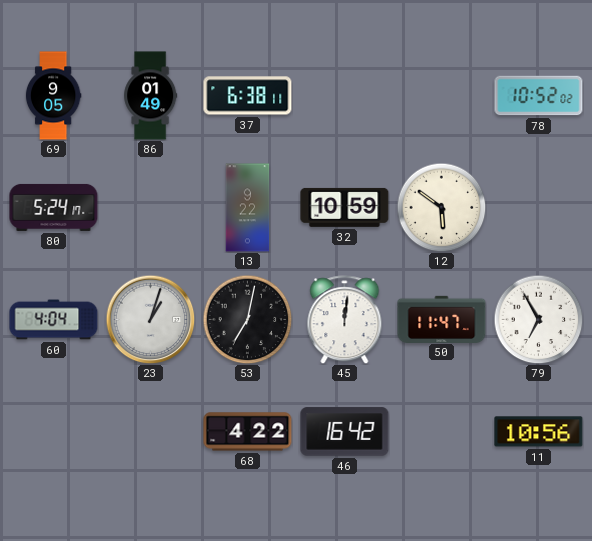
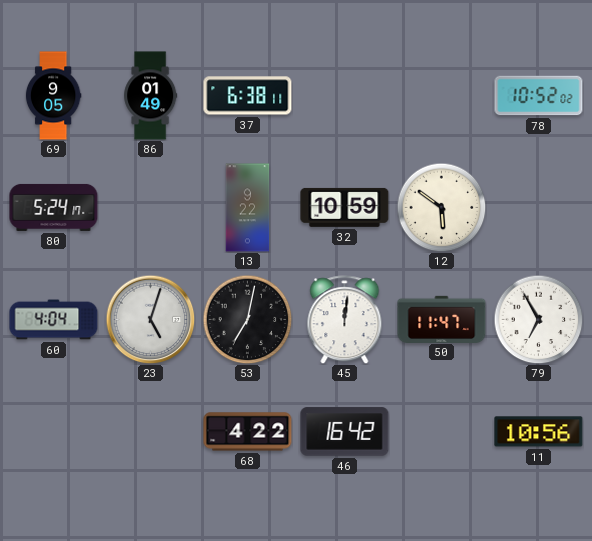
23: 1:03 -> 5:03 (150, 319)
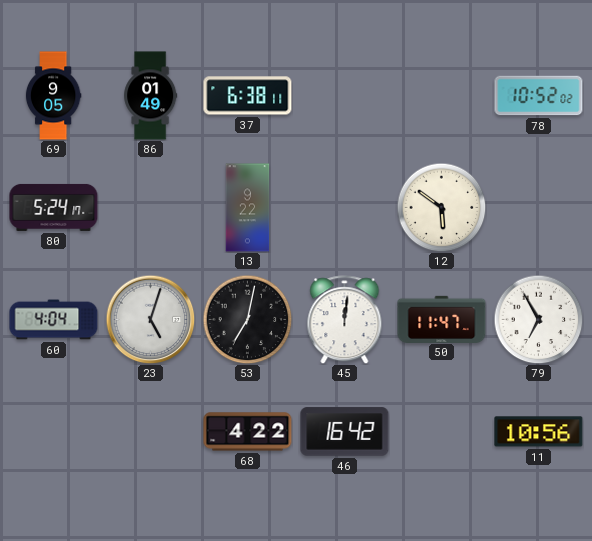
32: 10:59 -> none (345, 207)
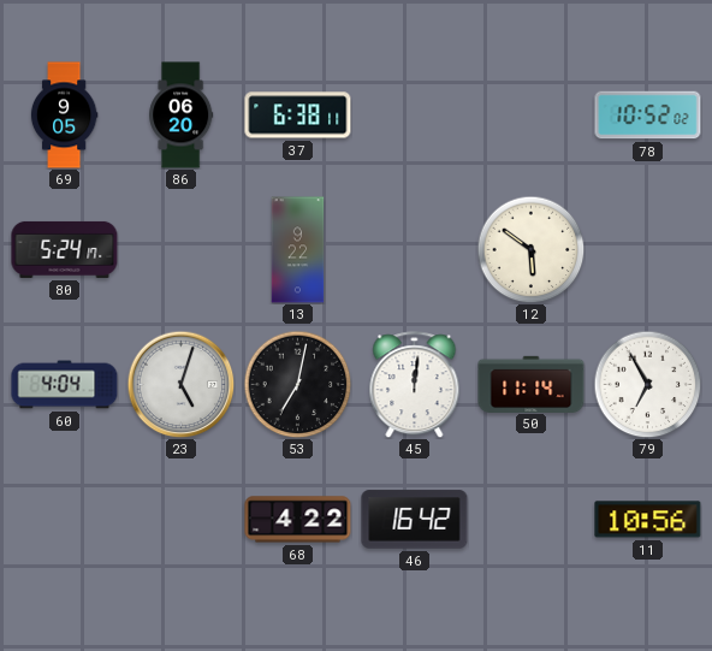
86: 01:49 -> 06:20 (182, 116)
50: 11:47 -> 11:14 (532, 384)
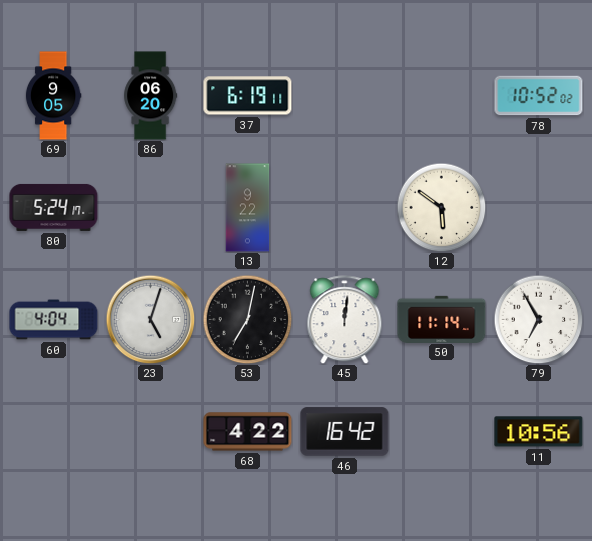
37: 6:38 -> 6:19 (248, 96)
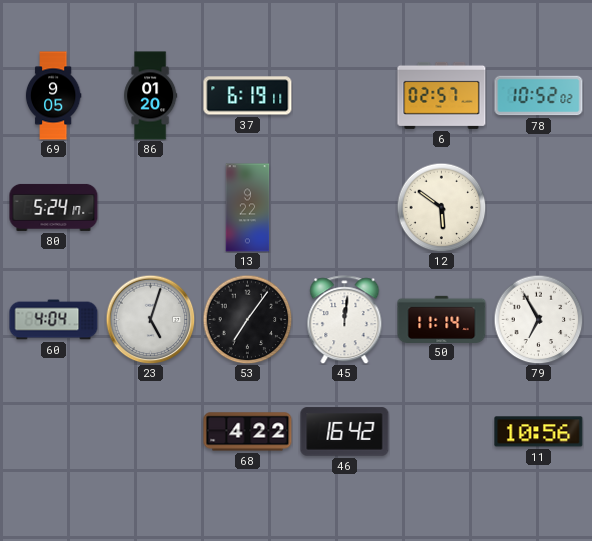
86: 06:20 -> 01:20 (151, 96)
6: none -> 02:57 (442, 95)
53: 7:02 -> 7:06 (247, 319)
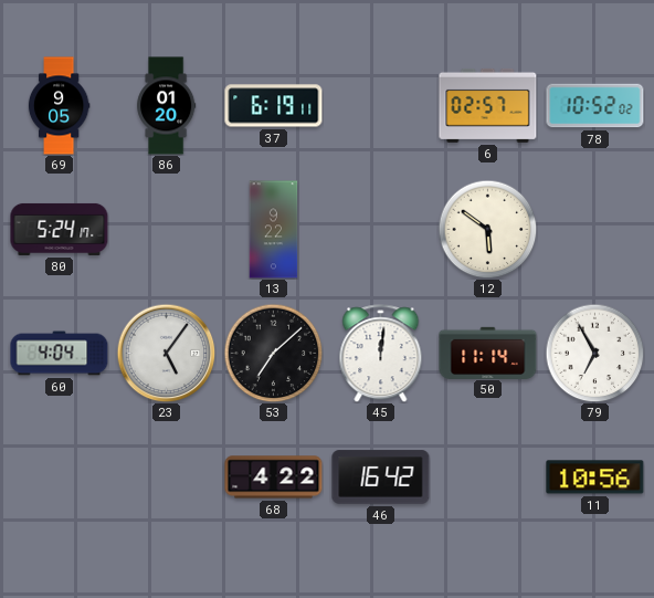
23: 5:03 -> 5:06 (166, 353)
53: 7:06 -> 7:08 (273, 353)
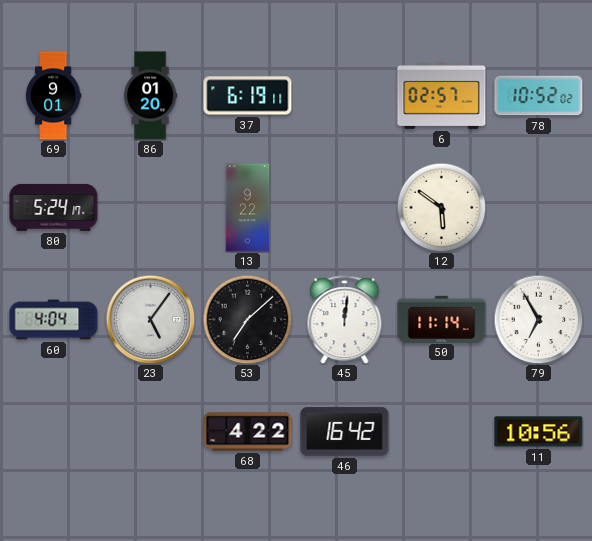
69: 9:05 -> 9:01 (53, 96)
